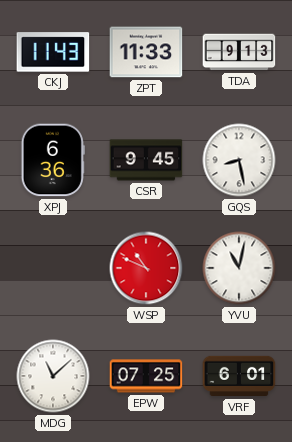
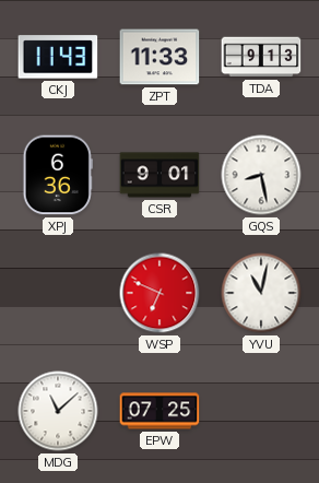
CSR: 9:45 -> 9:01 (159, 175)
WSP: 10:49 -> 6:49 (159, 293)
VRF: 6:01 -> none (239, 376)
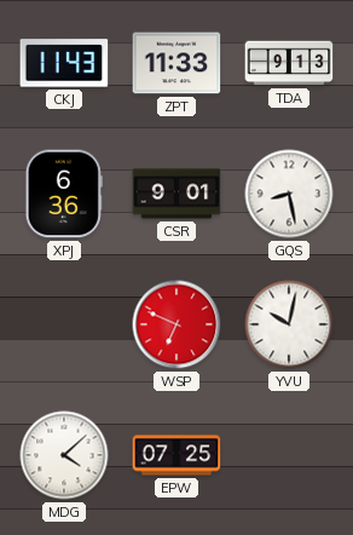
YVU: 11:02 -> 10:02 (289, 324)
MDG: 11:08 -> 4:08 (64, 455)
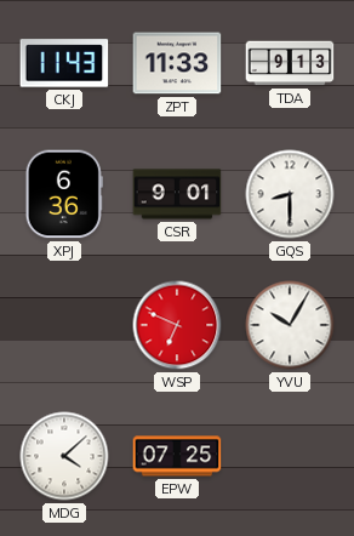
GQS: 8:28 -> 8:30 (290, 194)
YVU: 10:02 -> 10:05 (290, 325)
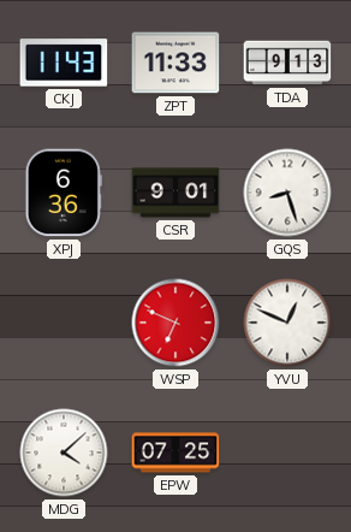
GQS: 8:30 -> 8:27 (287, 193)
YVU: 10:05 -> 12:49 (287, 323)
